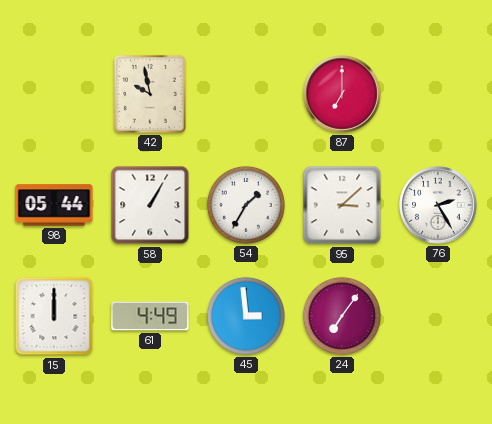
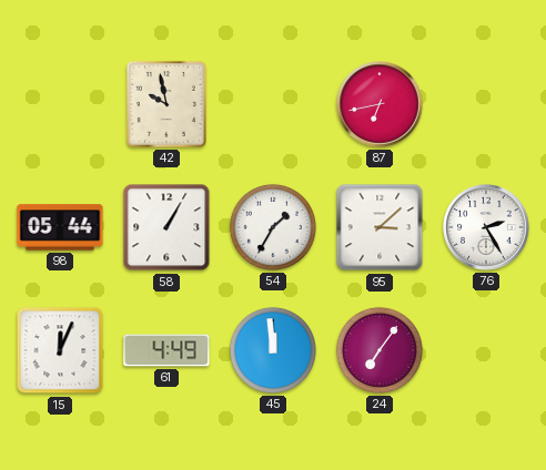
87: 7:00 -> 6:43 (380, 104)
15: 12:00 -> 12:04 (60, 350)
45: 2:59 -> 11:59 (273, 350)
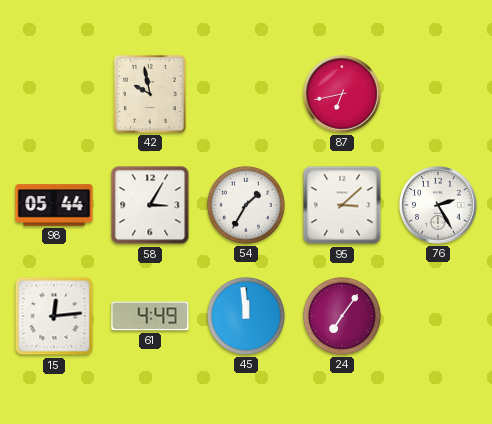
58: 1:05 -> 3:05 (150, 205)
15: 12:04 -> 12:14 (54, 316)
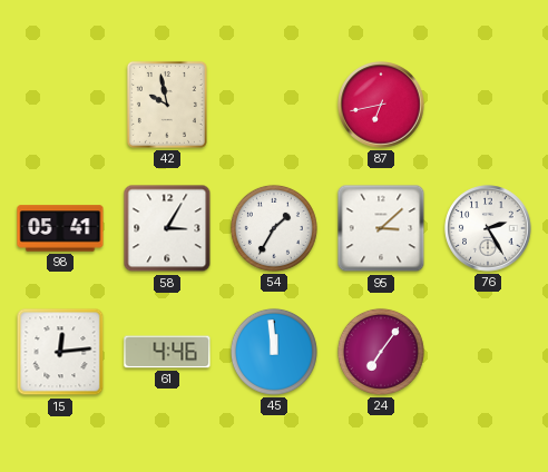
98: 05:44 -> 05:41 (60, 228)
61: 4:49 -> 4:46 (167, 352)
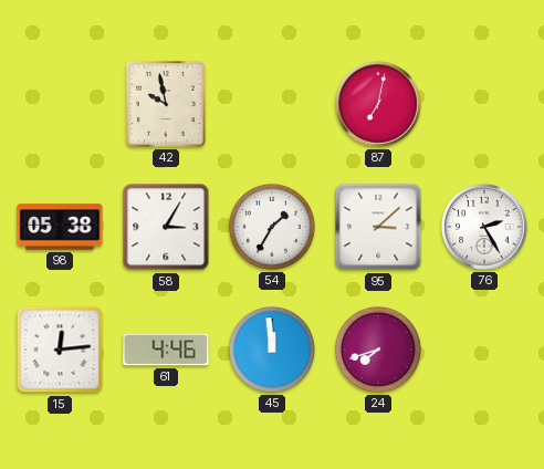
87: 6:43 -> 7:02 (378, 104)
98: 05:41 -> 05:38 (60, 227)
24: 7:06 -> 7:42 (378, 350)
